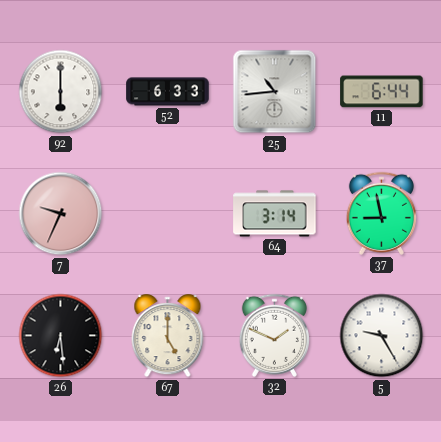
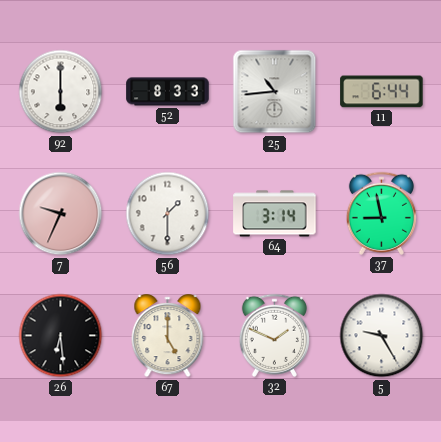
52: 6:33 -> 8:33 (168, 92)
56: none -> 1:30 (168, 214)
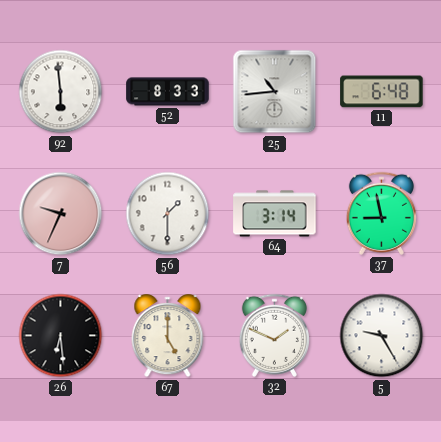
92: 6:00 -> 5:59 (61, 92)
11: 6:44 -> 6:48 (382, 92)
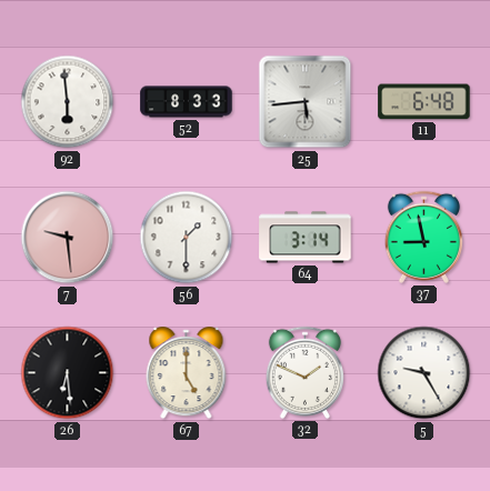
25: 10:44 -> 5:44 (306, 102)
7: 9:34 -> 9:29 (68, 238)
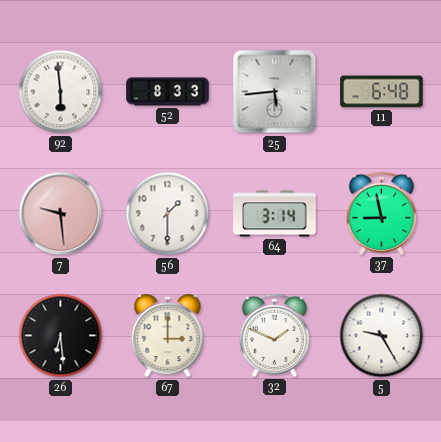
67: 5:00 -> 3:00 (168, 336)
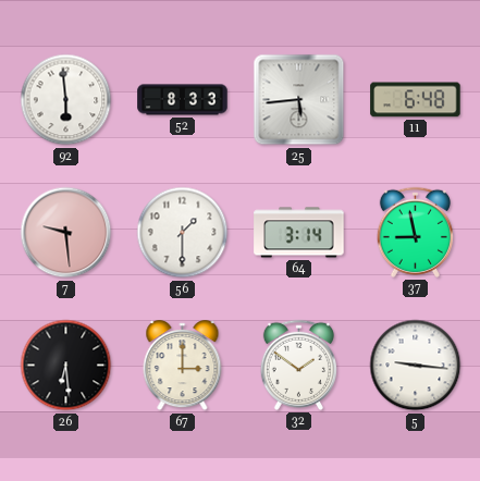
32: 1:49 -> 1:51 (298, 365)
5: 9:25 -> 9:16 (416, 366)
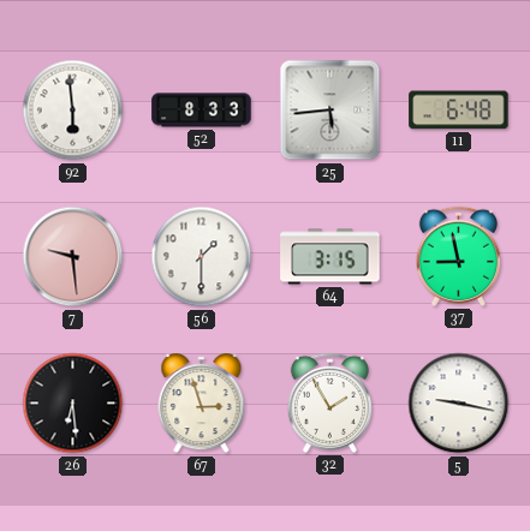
64: 3:14 -> 3:15 (330, 257)
67: 3:00 -> 2:57 (202, 404)
32: 1:51 -> 1:55 (329, 402)
5: 9:16 -> 9:17 (459, 404)
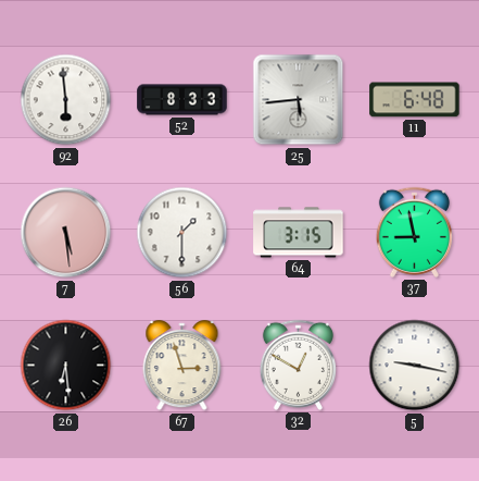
7: 9:29 -> 5:29 (66, 233)
32: 1:55 -> 12:50 (298, 365)
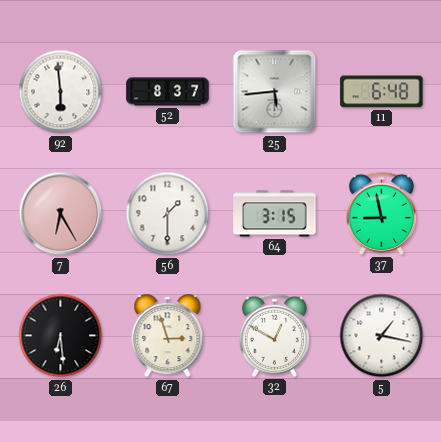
52: 8:33 -> 8:37 (168, 92)
7: 5:29 -> 6:25 (61, 214)
5: 9:17 -> 1:17 (382, 336)
